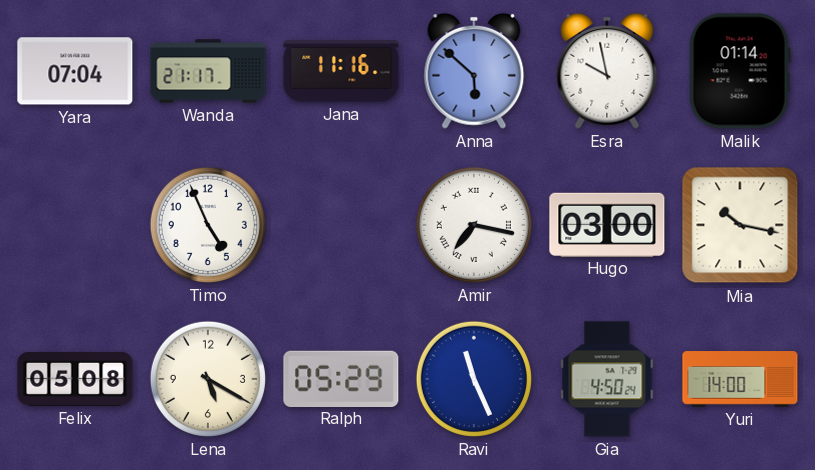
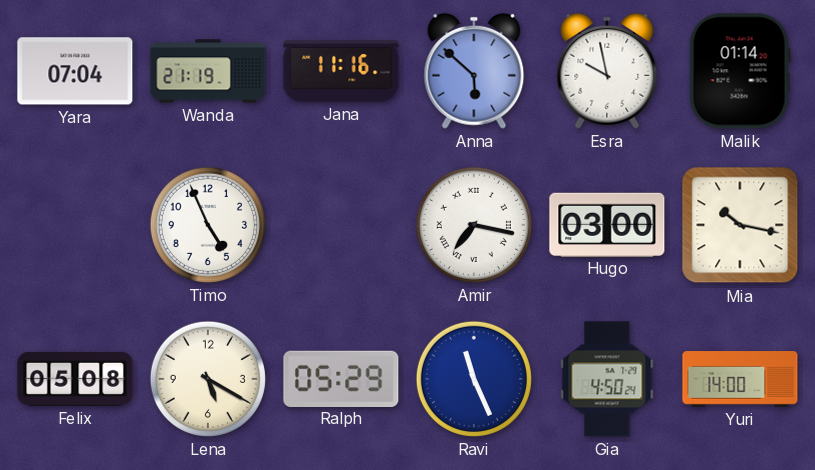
Wanda: 21:17 -> 21:19 (208, 71)
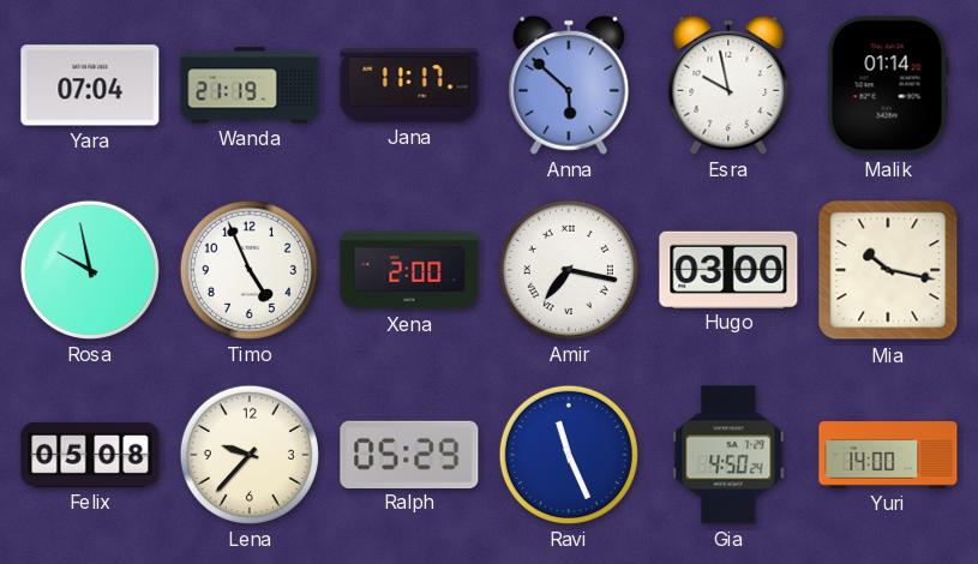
Jana: 11:16 -> 11:17 (409, 85)
Rosa: none -> 9:58 (90, 270)
Xena: none -> 2:00 (409, 270)
Lena: 5:20 -> 9:37 (250, 455)
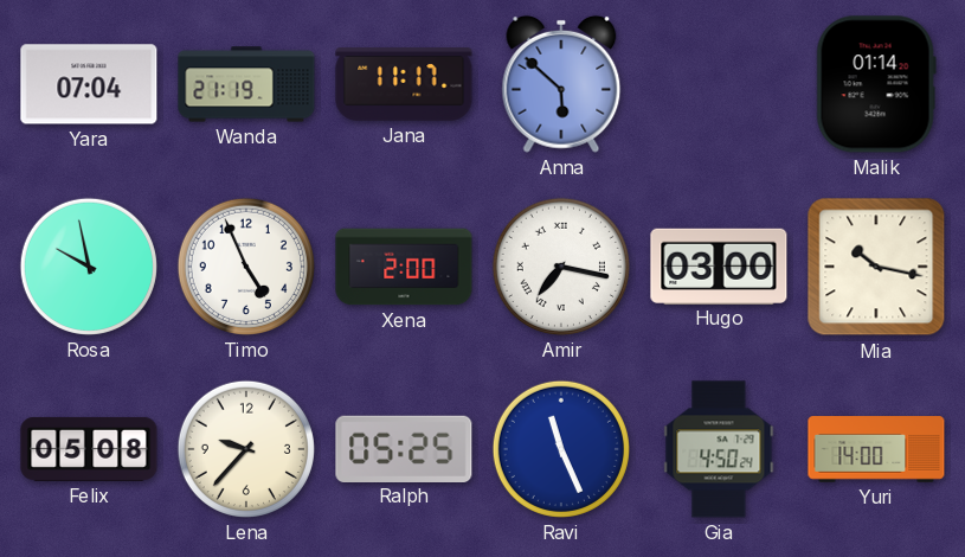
Esra: 9:58 -> none (728, 85)
Ralph: 05:29 -> 05:25 (404, 448)
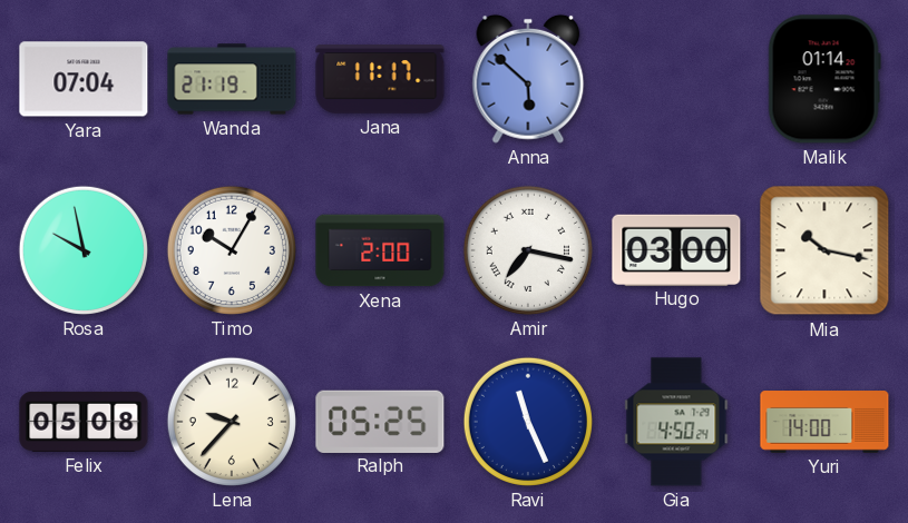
Timo: 4:56 -> 10:05 (232, 250)
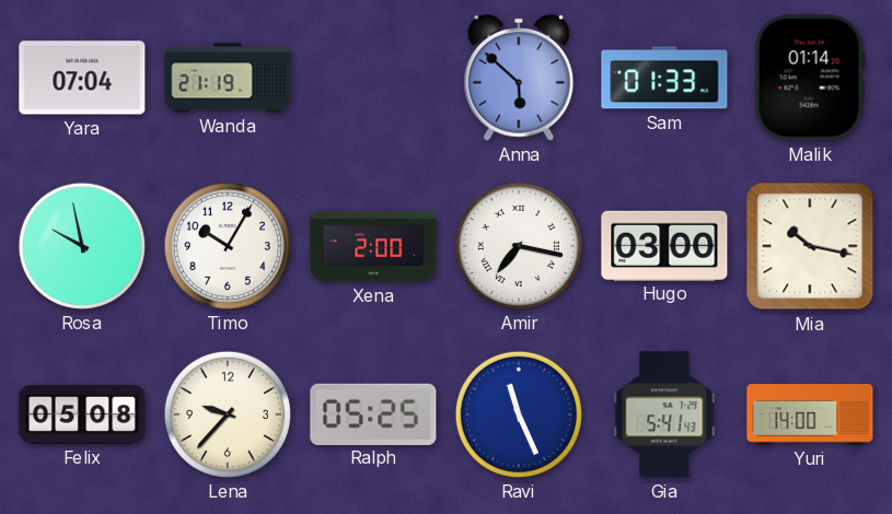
Jana: 11:17 -> none (380, 79)
Sam: none -> 01:33 (664, 78)
Gia: 4:50 -> 5:41 (664, 414)
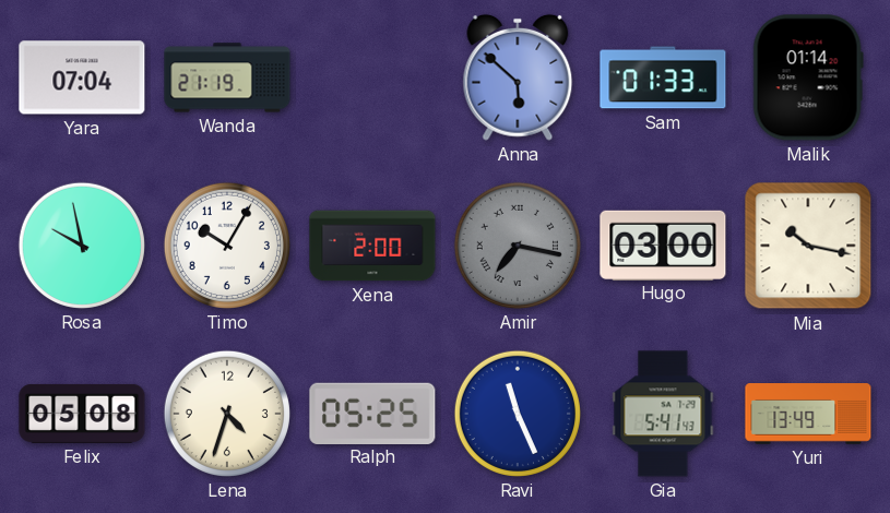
Amir dial: white -> grey (518, 246)
Lena: 9:37 -> 4:33 (227, 414)
Yuri: 14:00 -> 13:49 (808, 414)
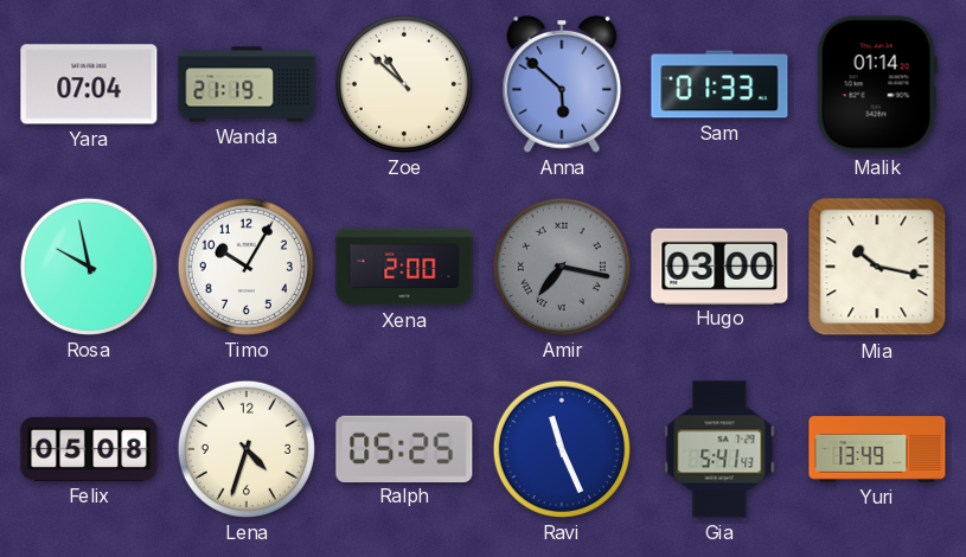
Zoe: none -> 10:52 (404, 84)
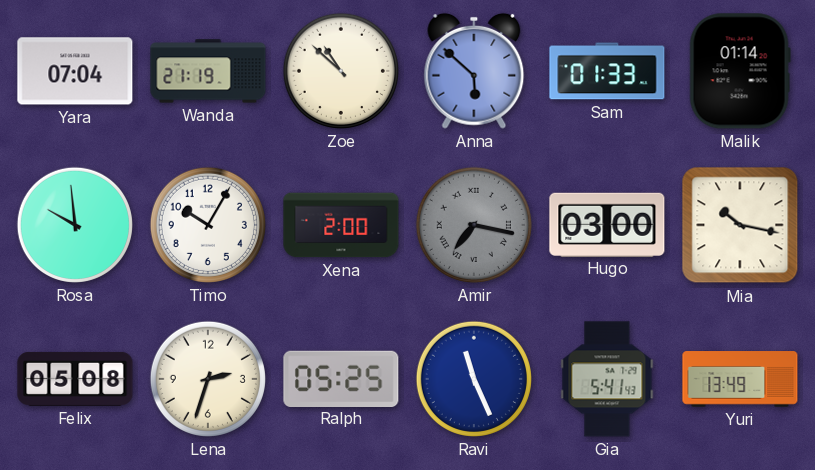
Rosa: 9:58 -> 9:59 (75, 225)
Lena: 4:33 -> 2:33 (208, 379)
